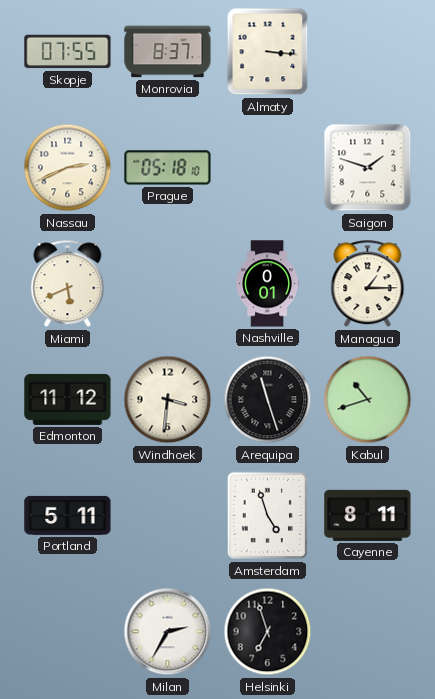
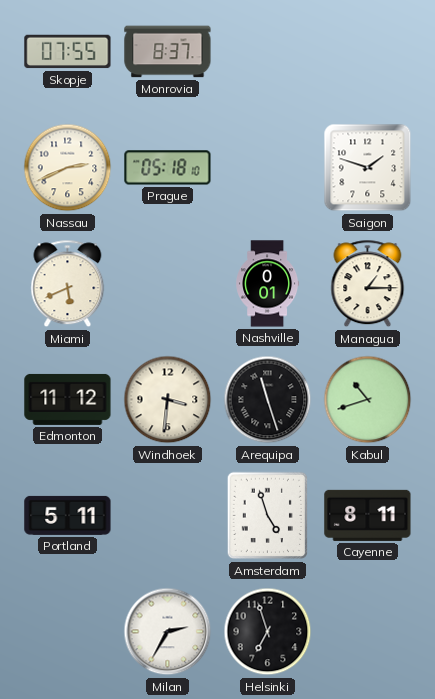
Almaty: 3:16 -> none (268, 52)
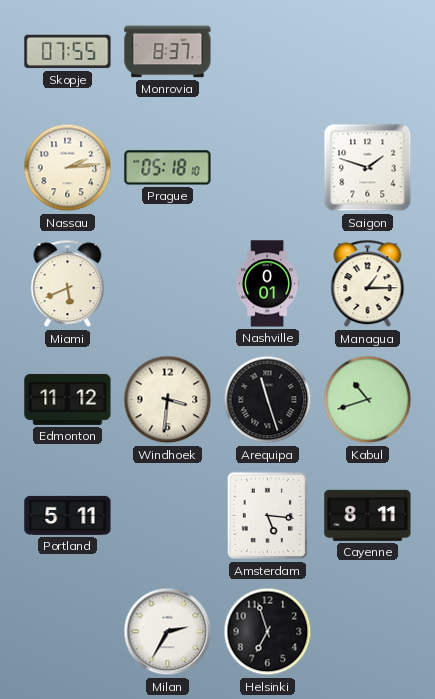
Nassau: 2:41 -> 2:14 (68, 168)
Amsterdam: 4:57 -> 5:16 (268, 516)
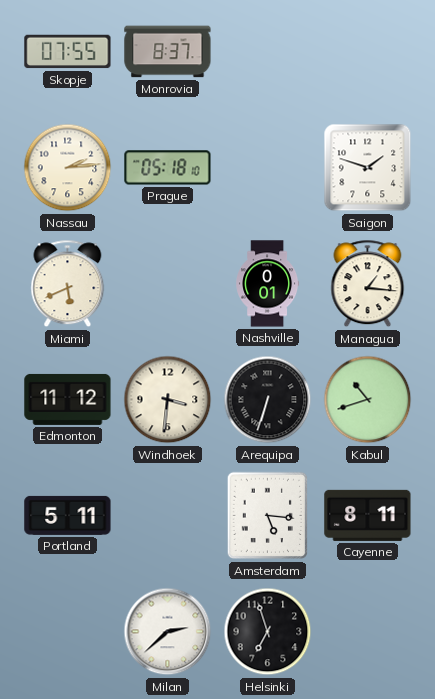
Managua: 1:15 -> 1:16 (368, 284)
Arequipa: 11:27 -> 6:33 (268, 400)
Milan: 2:35 -> 2:38 (168, 632)
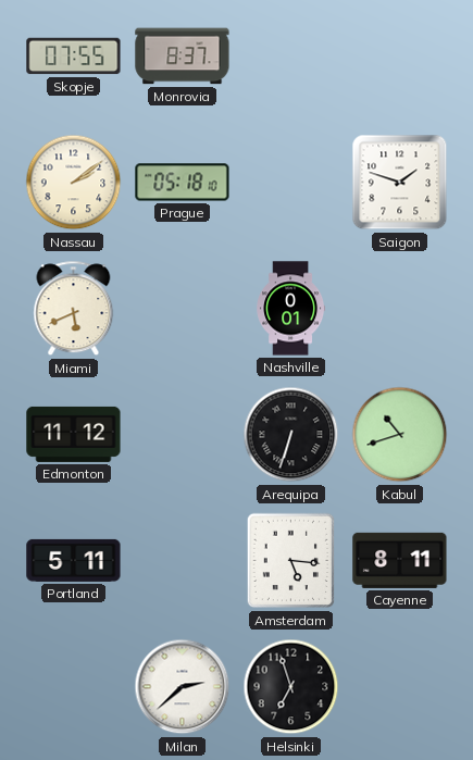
Nassau: 2:14 -> 2:09 (74, 183)
Managua: 1:16 -> none (368, 284)
Windhoek: 3:31 -> none (168, 400)
